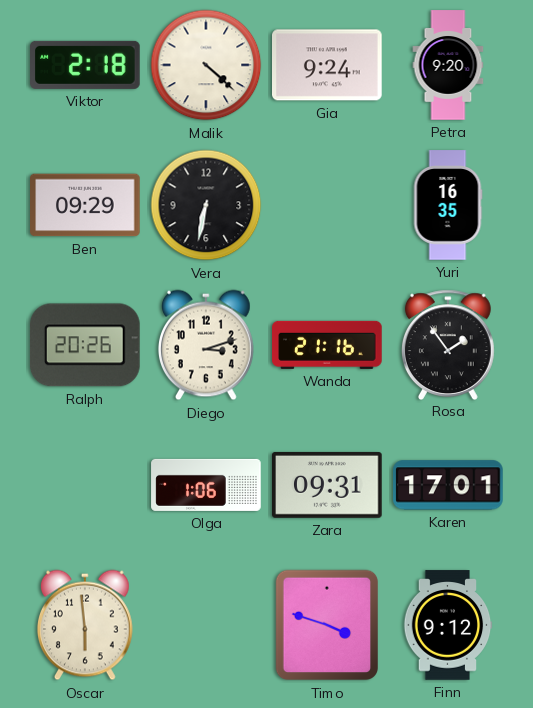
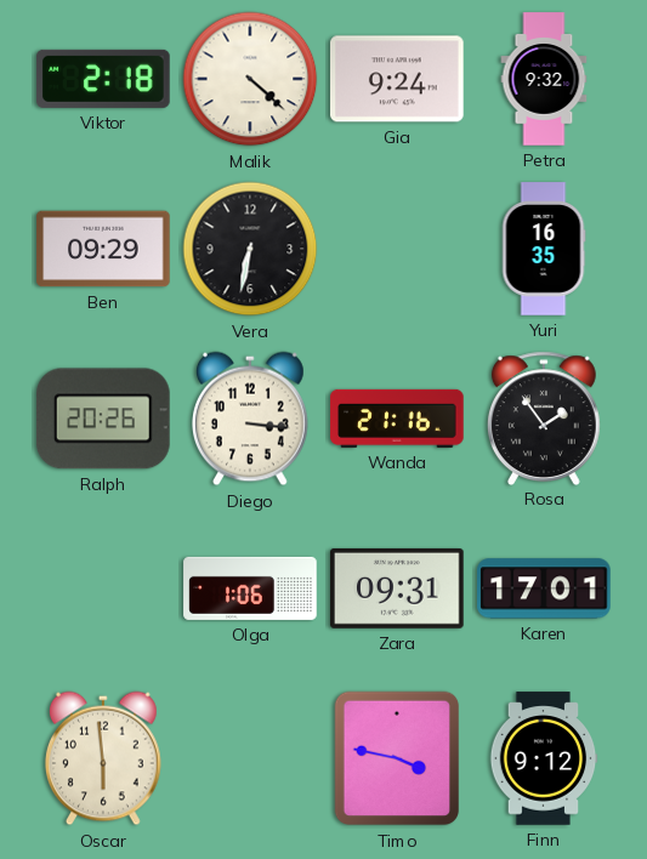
Petra: 9:20 -> 9:32 (544, 79)
Diego: 3:12 -> 3:16 (250, 419)
Timo: 3:48 -> 3:47 (396, 758)
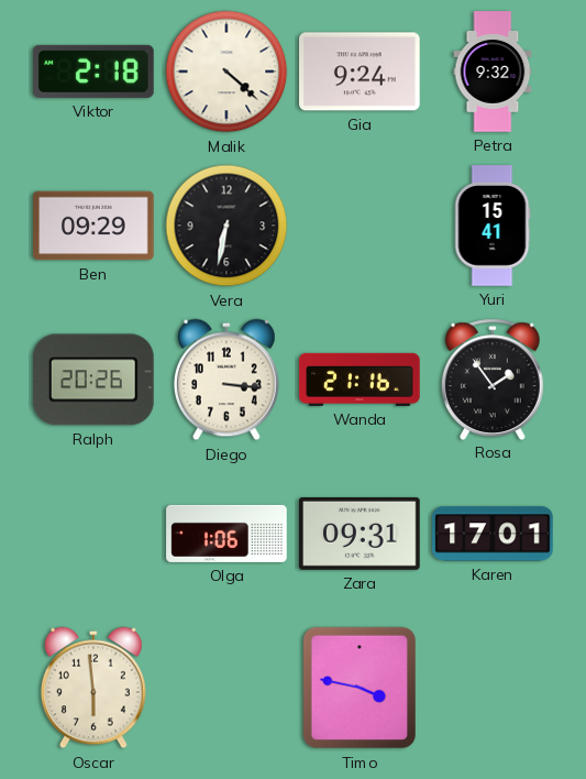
Yuri: 16:35 -> 15:41 (493, 226)
Finn: 9:12 -> none (544, 758)
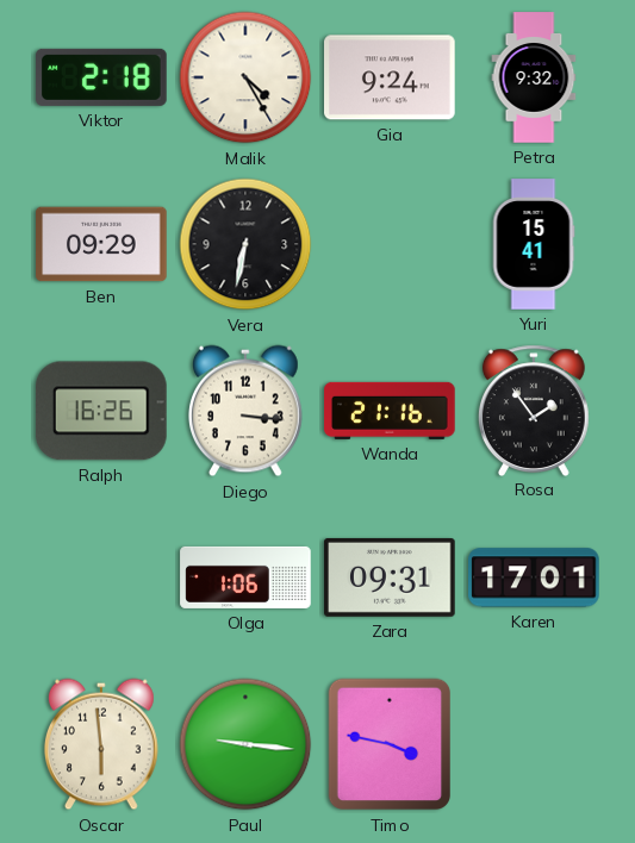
Malik: 4:22 -> 4:25 (245, 77)
Ralph: 20:26 -> 16:26 (101, 411)
Paul: none -> 9:16 (245, 744)
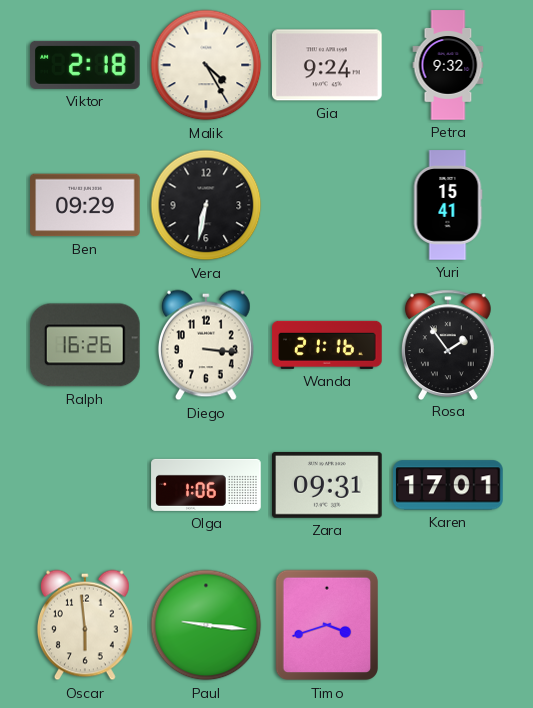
Timo: 3:47 -> 3:42 (326, 625)
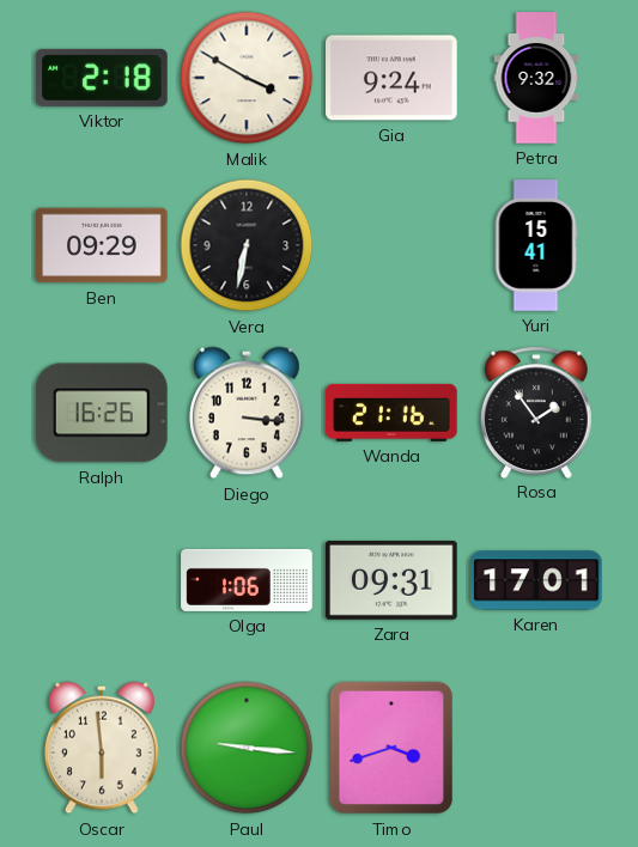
Malik: 4:25 -> 3:50 (247, 78)
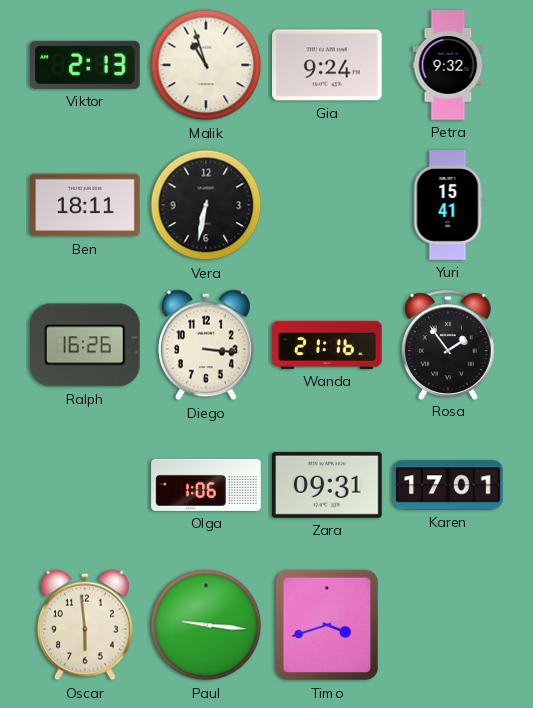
Viktor: 2:18 -> 2:13 (85, 65)
Malik: 3:50 -> 10:57 (206, 65)
Ben: 09:29 -> 18:11 (85, 205)
